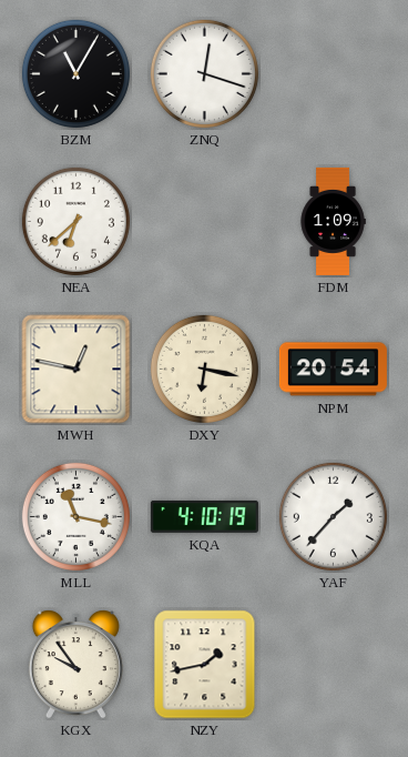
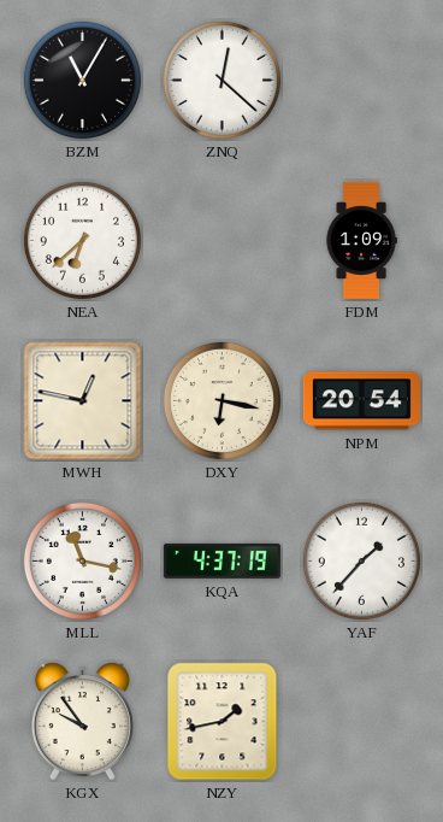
ZNQ: 12:18 -> 12:22 (221, 80)
KQA: 4:10 -> 4:37 (221, 560)
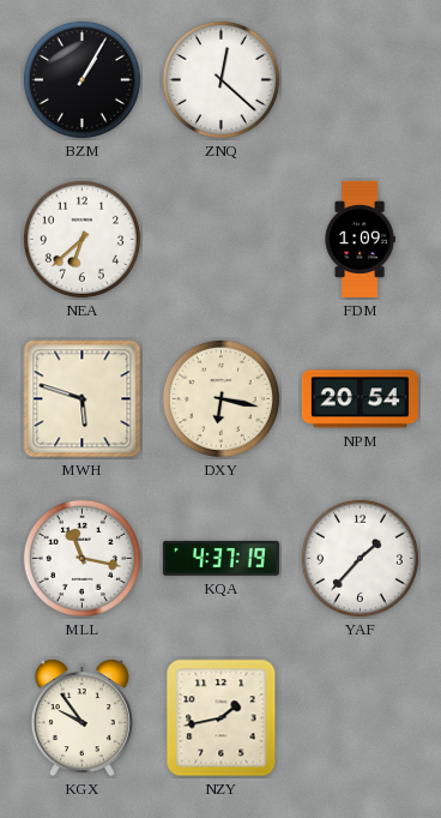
BZM: 11:05 -> 1:05 (81, 79)
MWH: 12:47 -> 5:48 (83, 399)
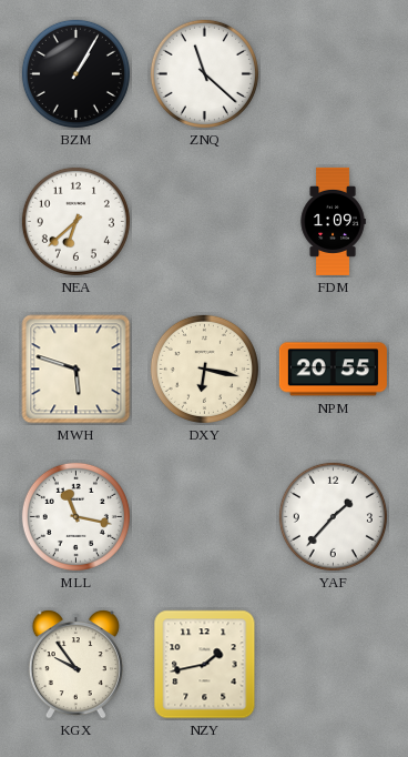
ZNQ: 12:22 -> 11:22 (204, 73)
NPM: 20:54 -> 20:55 (333, 370)
KQA: 4:37 -> none (220, 558)
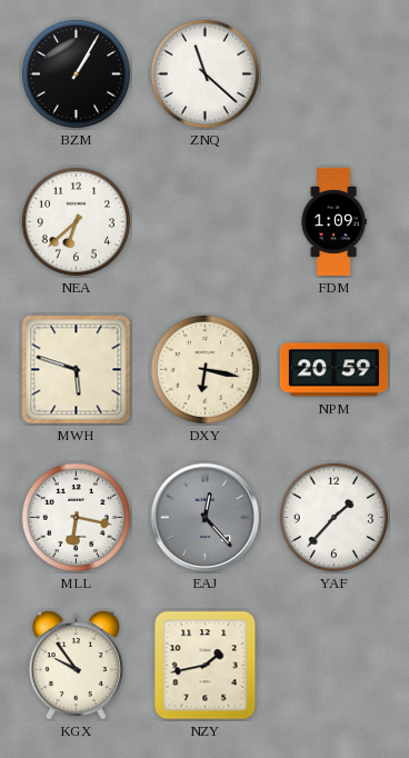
NPM: 20:55 -> 20:59 (333, 370)
MLL: 11:17 -> 6:17 (76, 517)
EAJ: none -> 12:23 (206, 518)
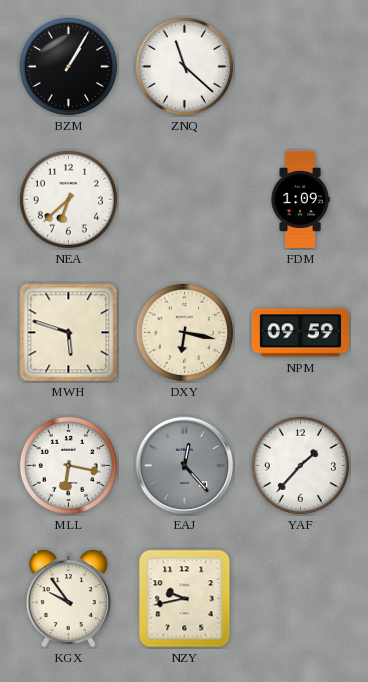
NPM: 20:59 -> 09:59 (300, 333)
NZY: 1:43 -> 9:43 (185, 599)
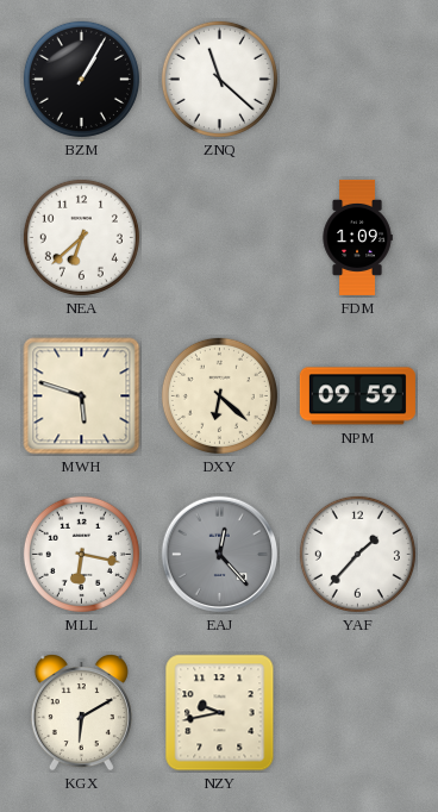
DXY: 6:17 -> 6:22 (219, 395)
KGX: 9:54 -> 6:10 (81, 713)
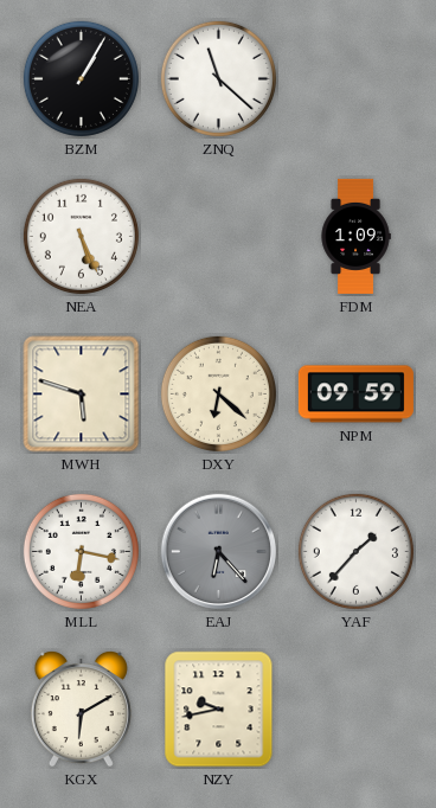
NEA: 6:38 -> 5:26 (81, 236)
EAJ: 12:23 -> 6:23 (219, 552)
